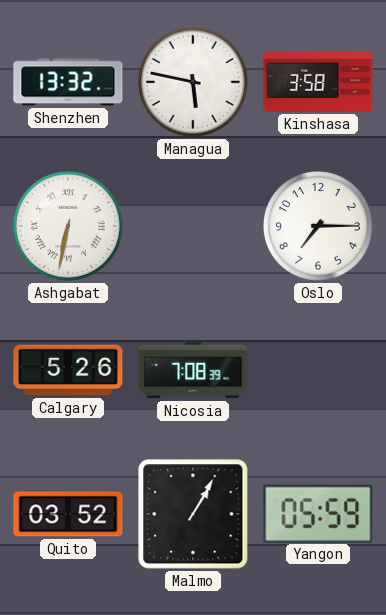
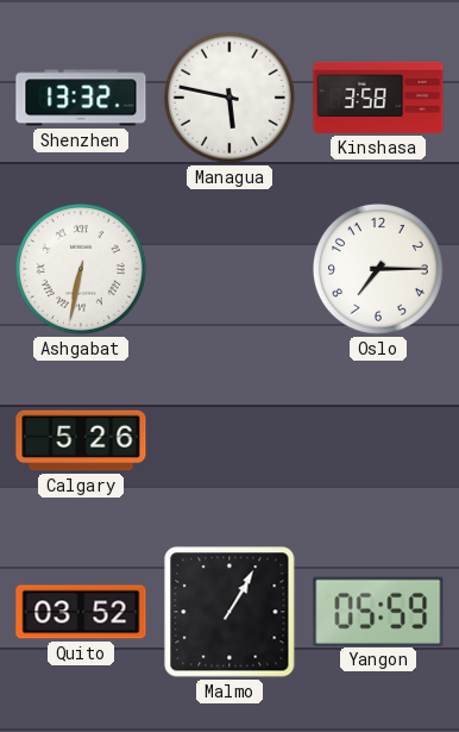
Nicosia: 7:08 -> none (193, 370)
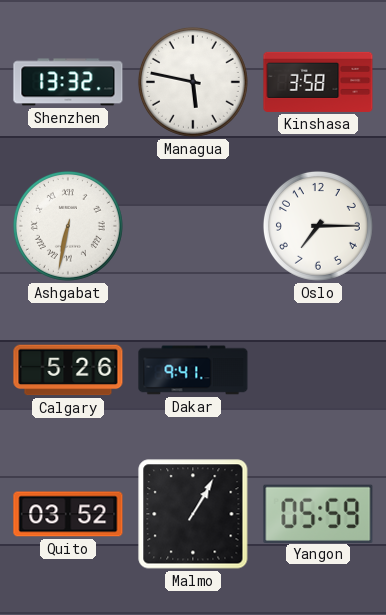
Dakar: none -> 9:41 (193, 370)
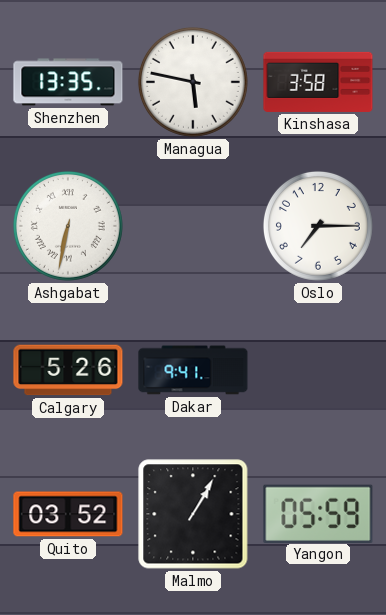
Shenzhen: 13:32 -> 13:35 (68, 82)
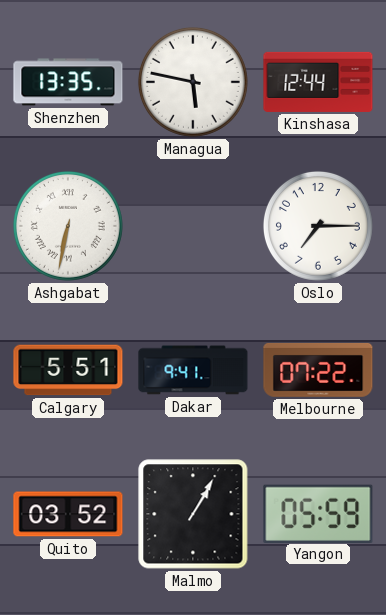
Kinshasa: 3:58 -> 12:44 (318, 82)
Calgary: 5:26 -> 5:51 (68, 370)
Melbourne: none -> 07:22 (318, 370)
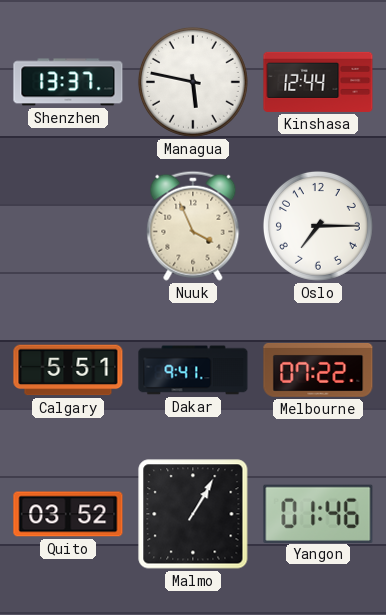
Shenzhen: 13:35 -> 13:37 (68, 82)
Ashgabat: 6:32 -> none (68, 226)
Nuuk: none -> 3:56 (193, 226)
Yangon: 05:59 -> 01:46 (318, 513)
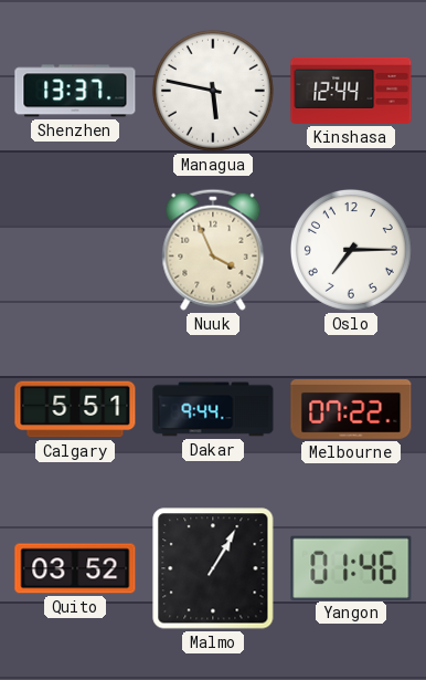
Dakar: 9:41 -> 9:44 (213, 409)
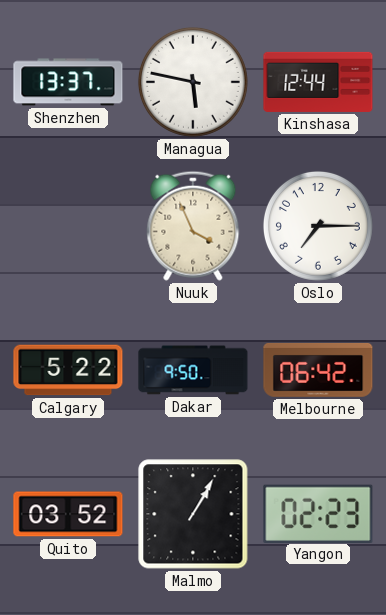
Calgary: 5:51 -> 5:22 (68, 370)
Dakar: 9:44 -> 9:50 (193, 370)
Melbourne: 07:22 -> 06:42 (318, 370)
Yangon: 01:46 -> 02:23 (318, 513)
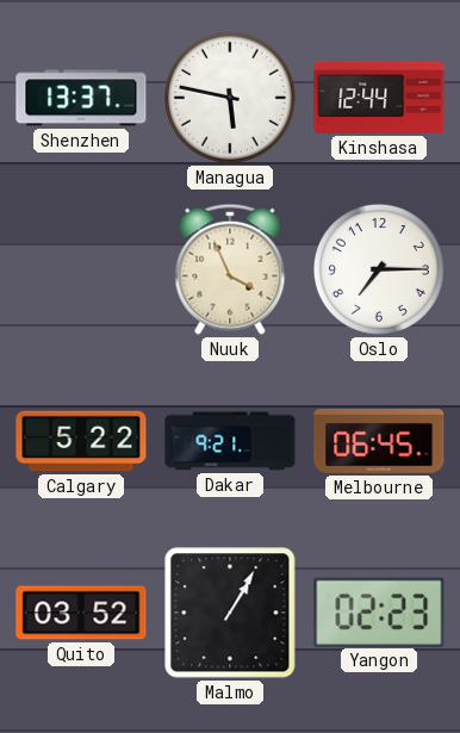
Dakar: 9:50 -> 9:21 (230, 441)
Melbourne: 06:42 -> 06:45 (379, 441)
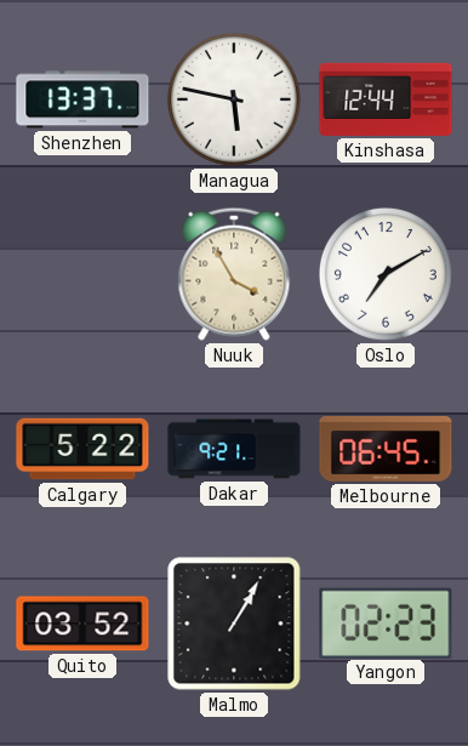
Nuuk: 3:56 -> 3:55 (234, 274)
Oslo: 7:15 -> 7:10 (386, 274)
